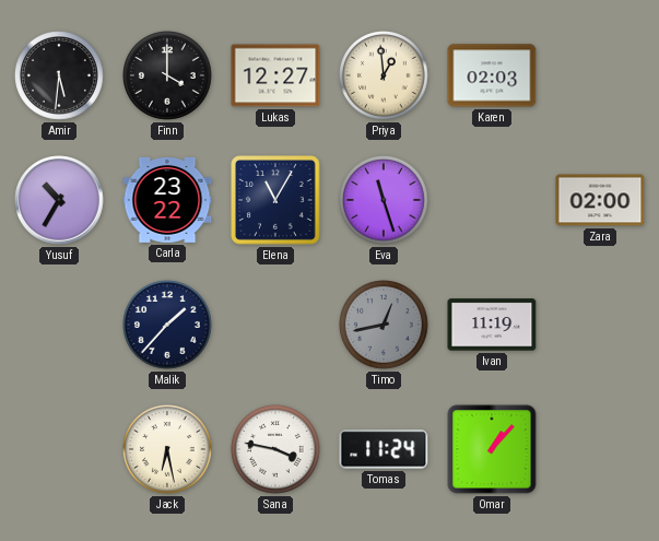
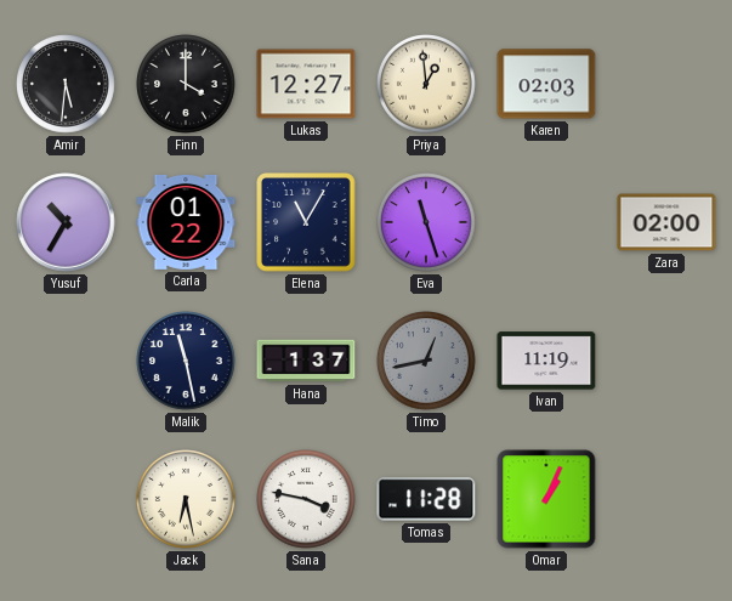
Carla: 23:22 -> 01:22 (186, 222)
Malik: 1:37 -> 11:28 (187, 362)
Hana: none -> 1:37 (306, 361)
Tomas: 11:24 -> 11:28 (426, 499)
Omar: 1:07 -> 1:04 (546, 499)
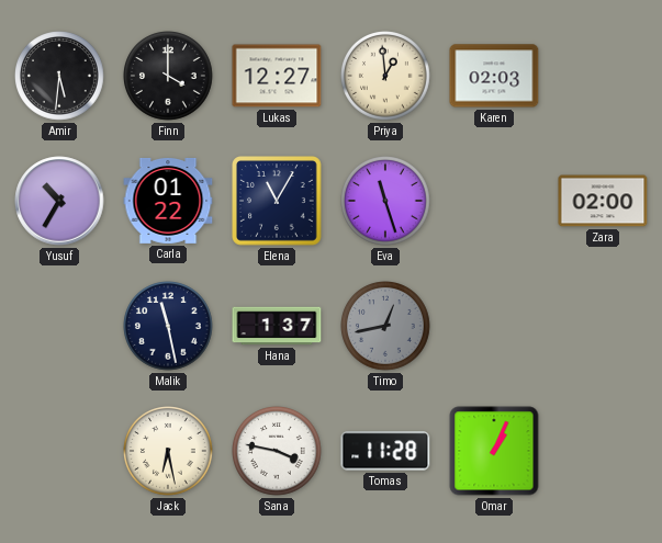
Ivan: 11:19 -> none (546, 361)
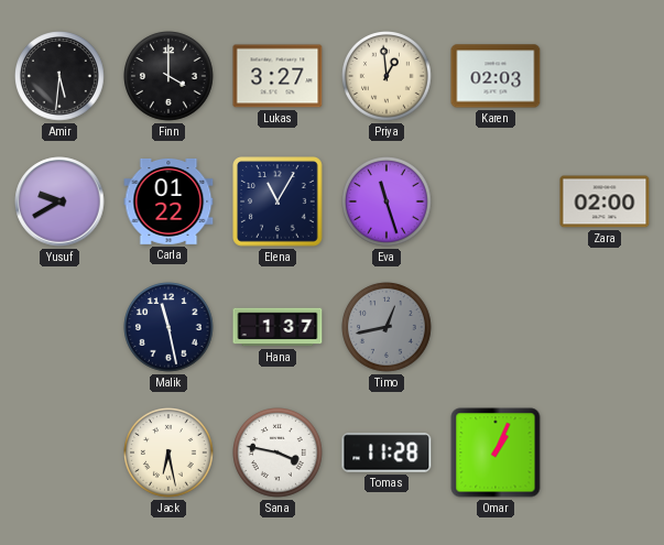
Lukas: 12:27 -> 3:27 (277, 76)
Yusuf: 10:35 -> 9:40 (59, 201)
